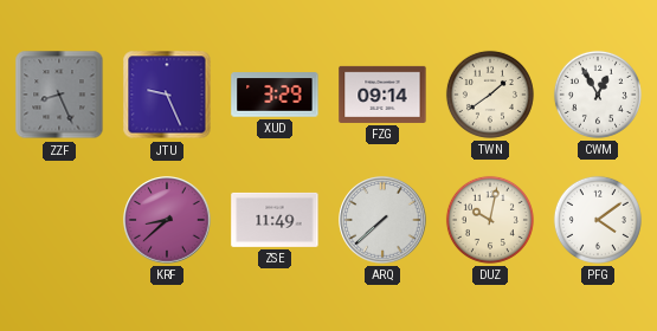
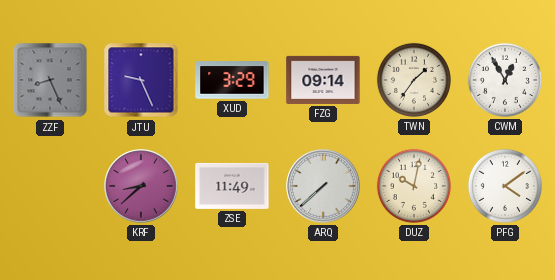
TWN: 1:39 -> 1:36 (414, 80)
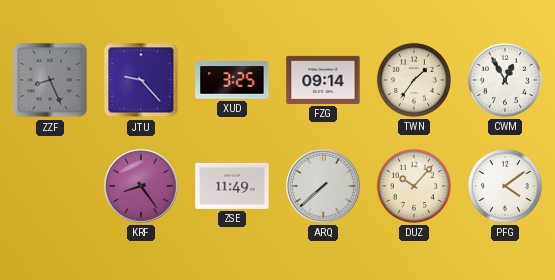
JTU: 9:26 -> 9:23 (141, 80)
XUD: 3:29 -> 3:25 (232, 80)
KRF: 8:38 -> 8:24 (141, 186)
DUZ: 10:02 -> 10:07 (414, 186)
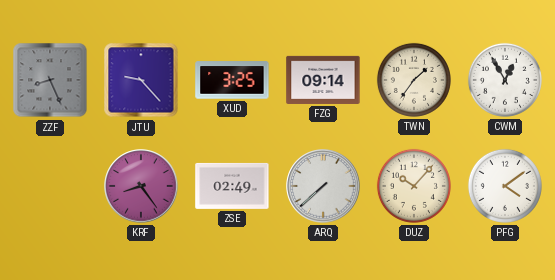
ZSE: 11:49 -> 02:49 (232, 186)
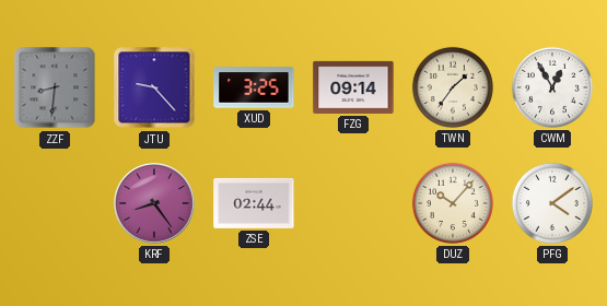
ZZF: 8:26 -> 8:31 (55, 87)
ZSE: 02:49 -> 02:44 (254, 203)
ARQ: 7:38 -> none (323, 186)
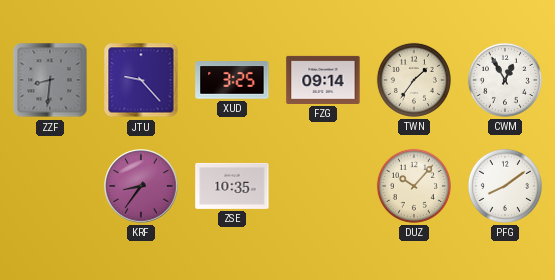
KRF: 8:24 -> 8:36 (141, 186)
ZSE: 02:44 -> 10:35 (232, 186)
PFG: 4:09 -> 8:09 (505, 186)
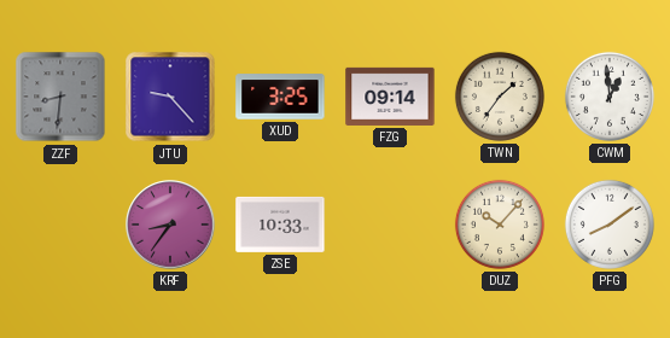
CWM: 12:55 -> 12:59 (610, 97)
ZSE: 10:35 -> 10:33 (280, 225)
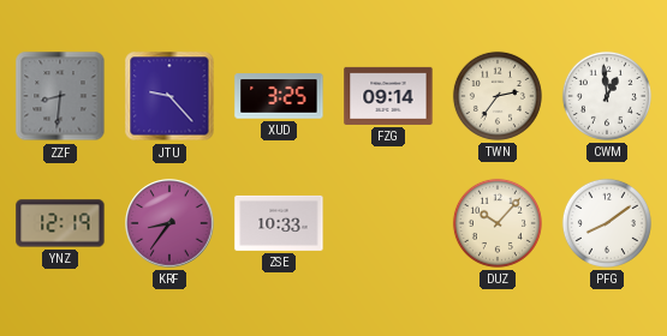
TWN: 1:36 -> 2:36 (498, 96)
YNZ: none -> 12:19 (60, 223)
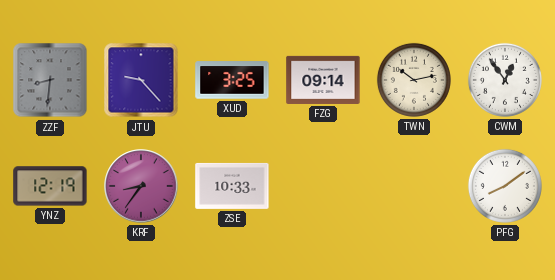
TWN: 2:36 -> 10:13 (414, 80)
CWM: 12:59 -> 12:54 (505, 80)
DUZ: 10:07 -> none (498, 223)
